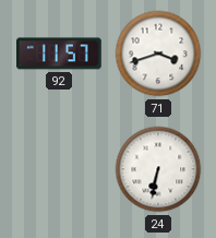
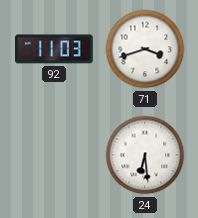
92: 11:57 -> 11:03 (55, 49)
24: 6:32 -> 6:29 (145, 155)
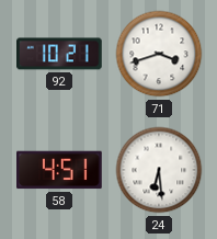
92: 11:03 -> 10:21 (60, 54)
58: none -> 4:51 (60, 170)
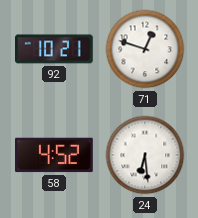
71: 3:42 -> 12:48 (145, 49)
58: 4:51 -> 4:52 (55, 155)
